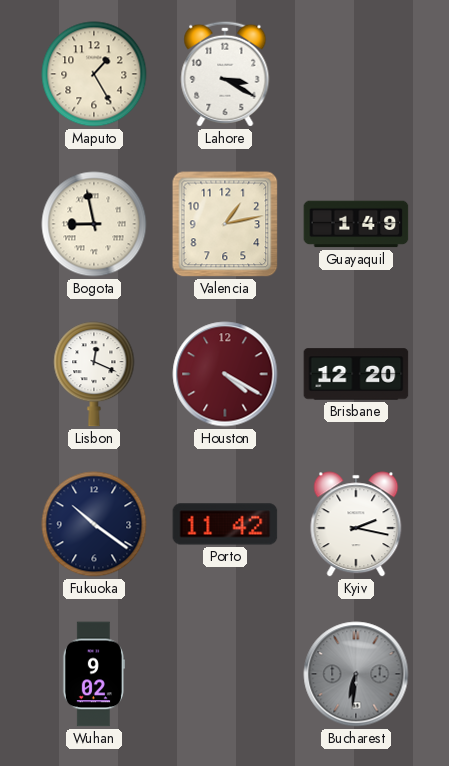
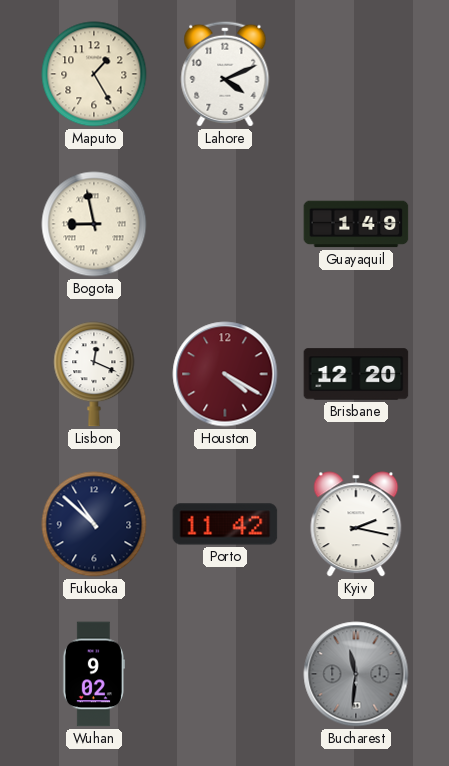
Lahore: 3:20 -> 4:11 (225, 74)
Valencia: 1:13 -> none (225, 224)
Fukuoka: 10:21 -> 10:52 (94, 524)
Bucharest: 6:31 -> 11:31 (356, 674)
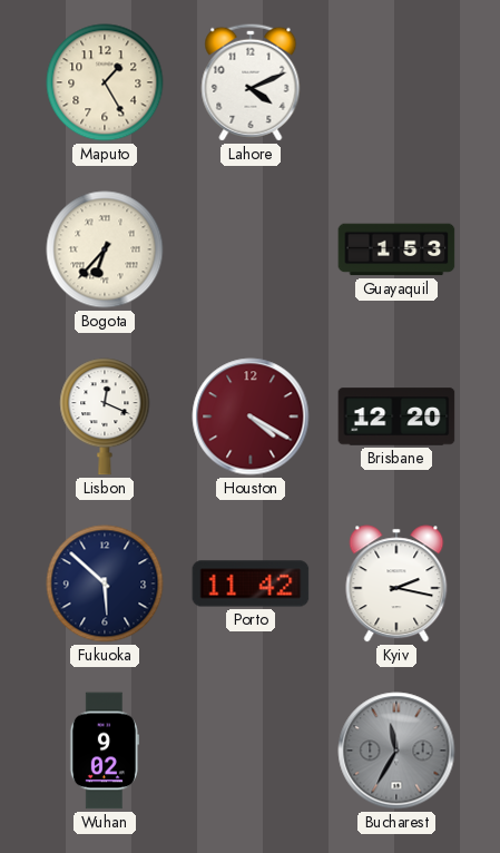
Bogota: 8:58 -> 6:37 (105, 249)
Guayaquil: 1:49 -> 1:53 (396, 249)
Fukuoka: 10:52 -> 5:52 (105, 584)
Bucharest: 11:31 -> 11:35 (396, 751)
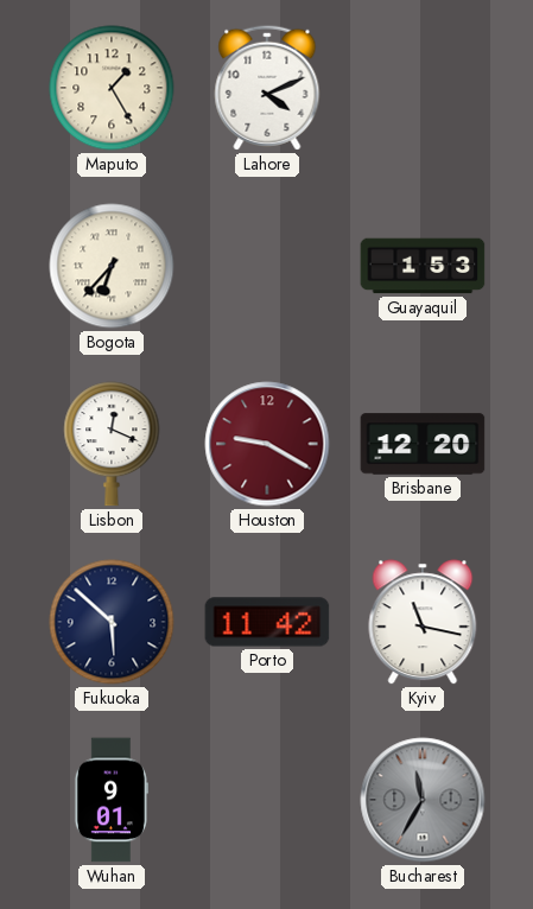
Houston: 4:20 -> 9:20 (267, 444)
Kyiv: 2:17 -> 11:17 (423, 622)
Wuhan: 9:02 -> 9:01 (110, 800)
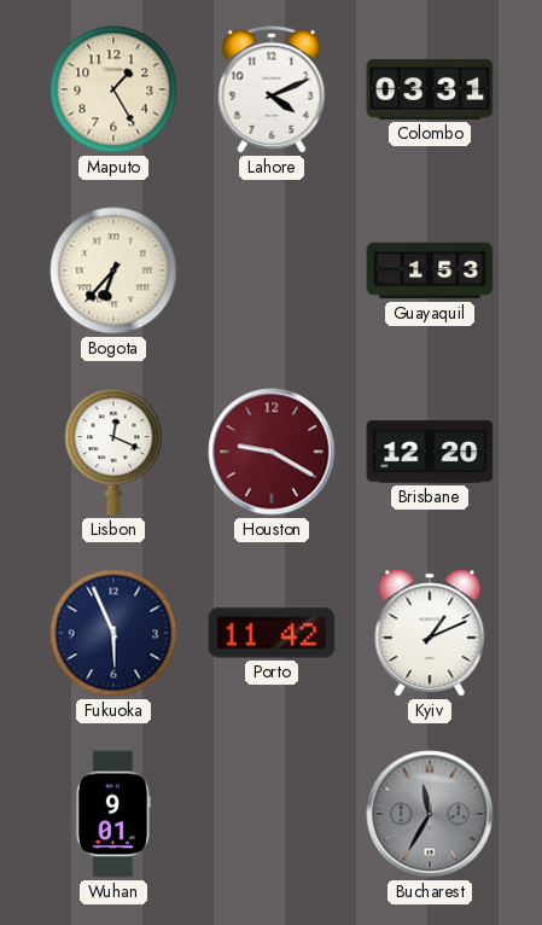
Colombo: none -> 03:31 (430, 89)
Fukuoka: 5:52 -> 5:56 (113, 633)
Kyiv: 11:17 -> 1:11 (430, 633)
